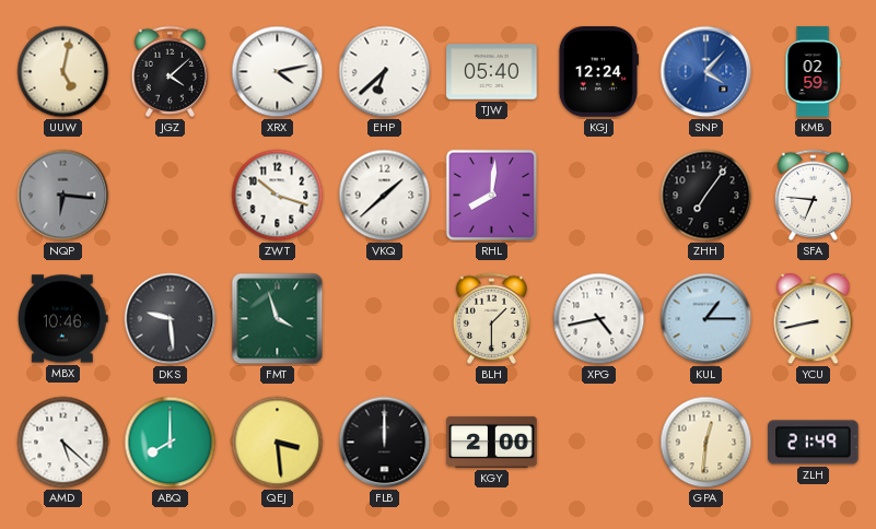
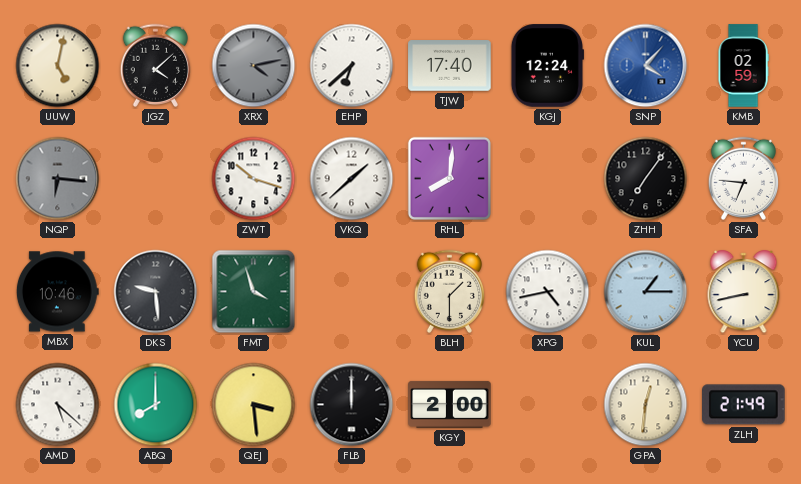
XRX dial: white -> grey (254, 66)
TJW: 05:40 -> 17:40 (450, 66)
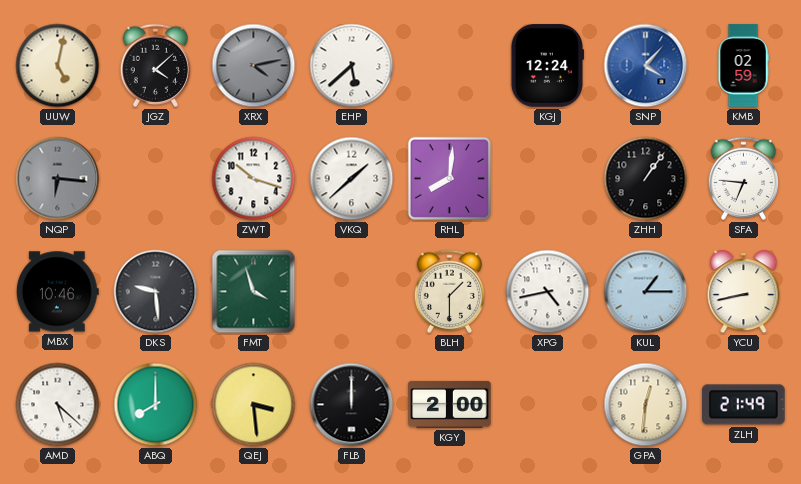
EHP: 6:38 -> 5:38 (352, 66)
TJW: 17:40 -> none (450, 66)
ZHH: 7:06 -> 1:06 (646, 179)
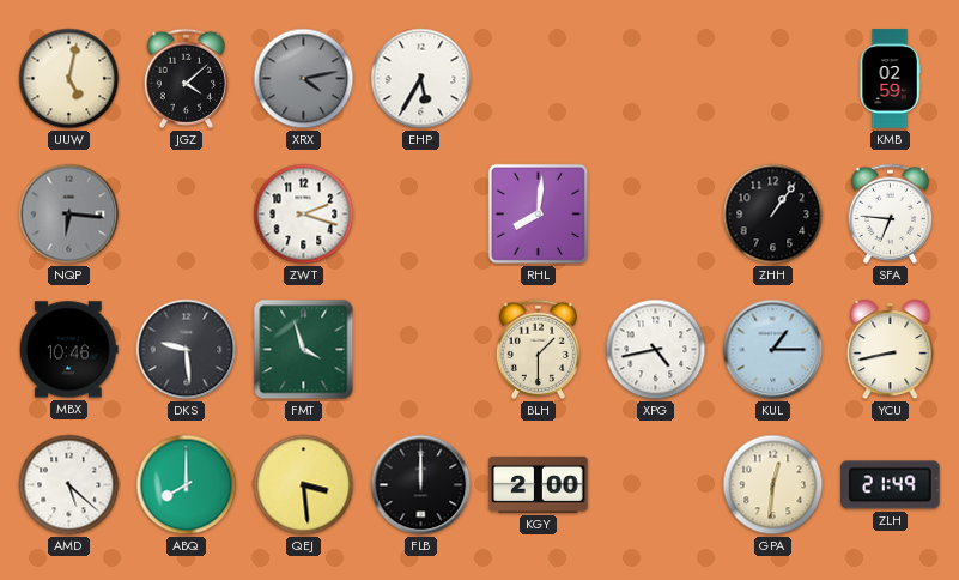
EHP: 5:38 -> 5:35 (421, 79)
KGJ: 12:24 -> none (547, 66)
SNP: 4:07 -> none (646, 66)
ZWT: 10:18 -> 2:18 (304, 215)
VKQ: 1:38 -> none (352, 179)
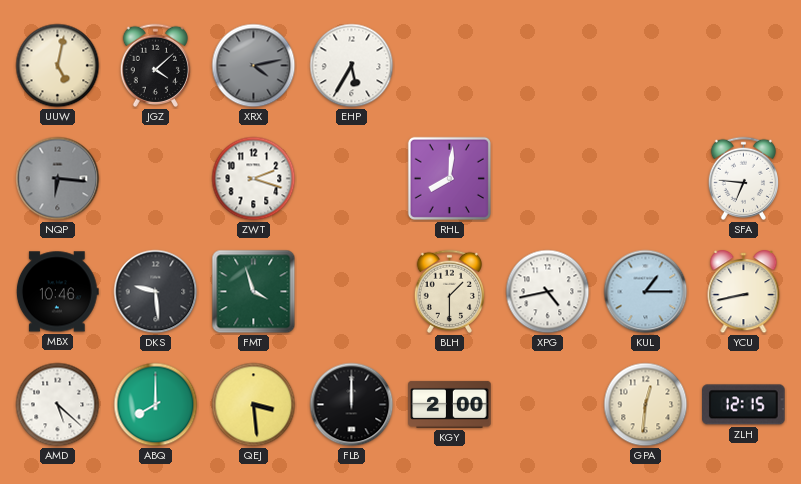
KMB: 02:59 -> none (890, 79)
ZHH: 1:06 -> none (773, 215)
ZLH: 21:49 -> 12:15 (744, 405)
